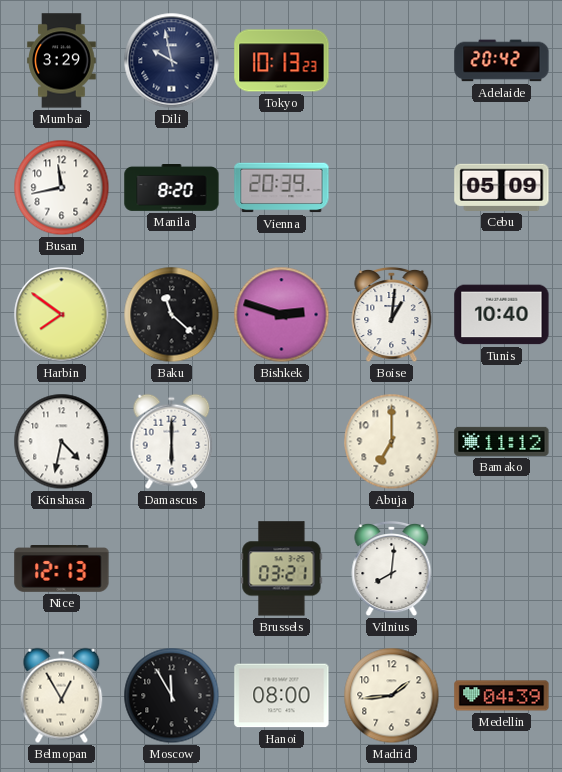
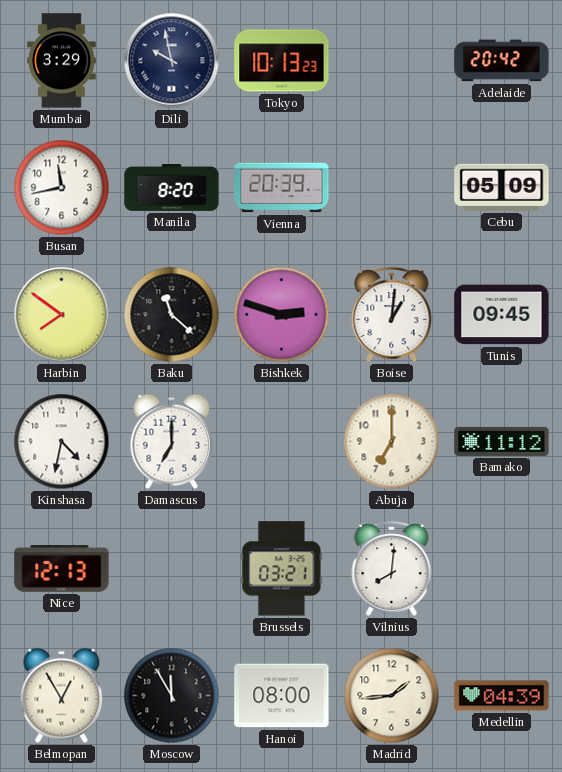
Tunis: 10:40 -> 09:45 (502, 315)
Damascus: 6:00 -> 7:00 (172, 442)
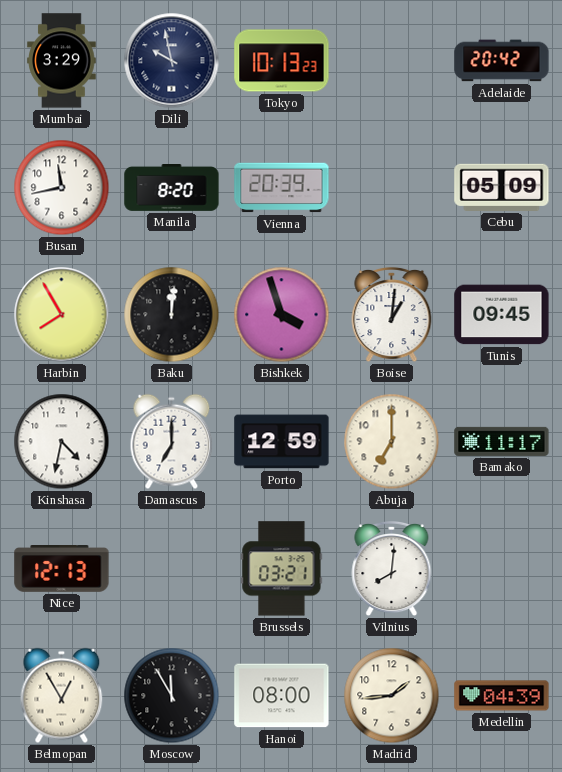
Harbin: 7:51 -> 7:55 (62, 315)
Baku: 11:22 -> 12:01 (172, 315)
Bishkek: 2:48 -> 3:57 (282, 315)
Porto: none -> 12:59 (282, 442)
Bamako: 11:12 -> 11:17 (502, 441)
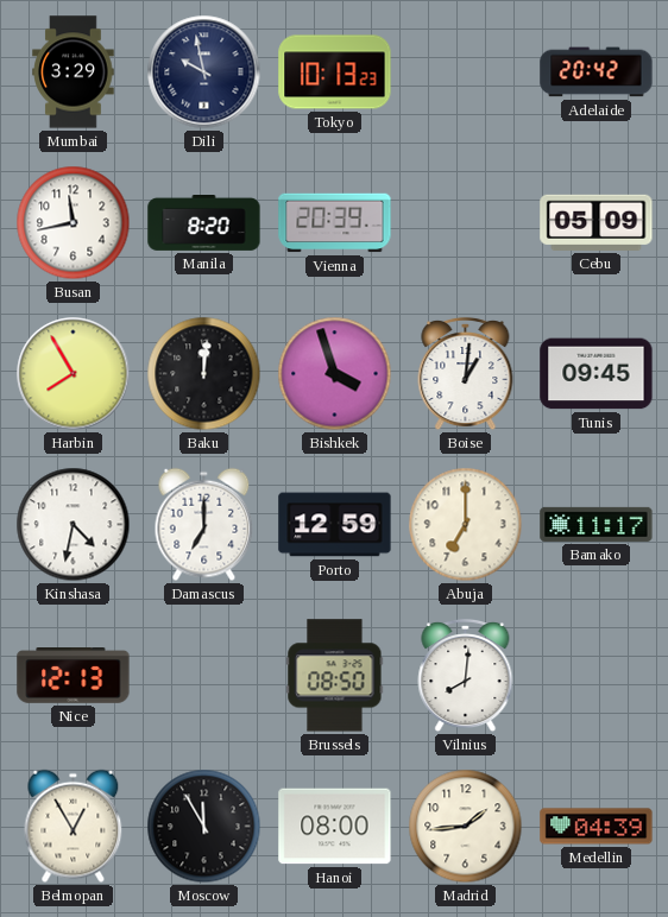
Brussels: 03:21 -> 08:50 (335, 676)
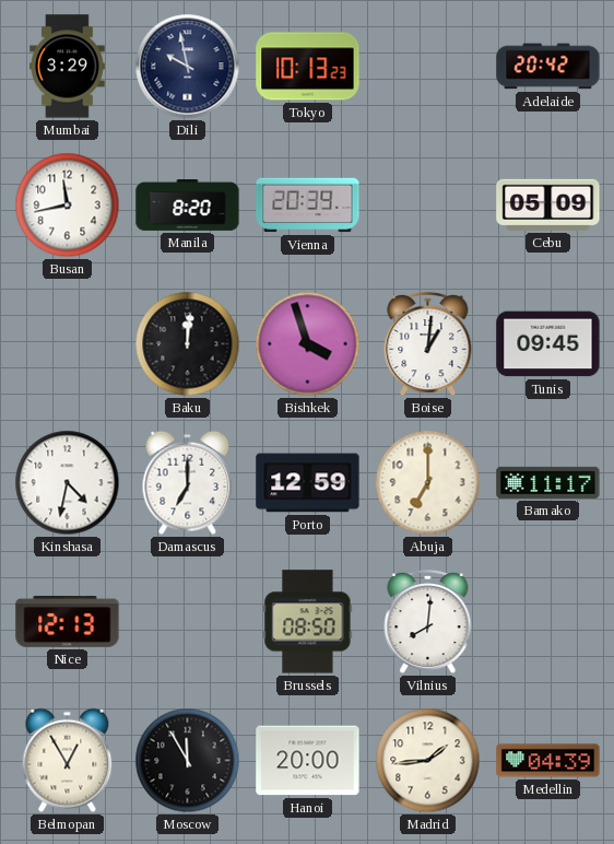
Harbin: 7:55 -> none (74, 374)
Hanoi: 08:00 -> 20:00 (308, 761)
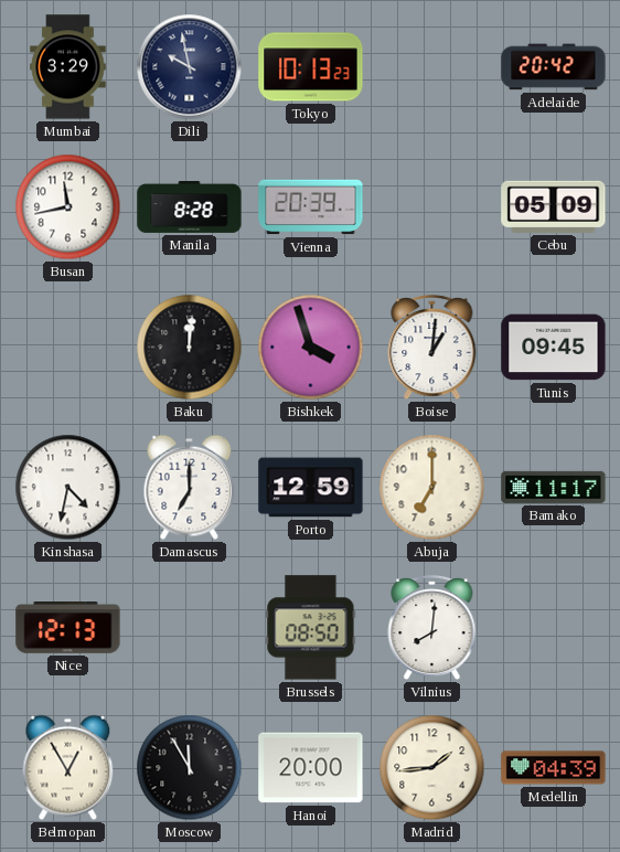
Manila: 8:20 -> 8:28 (190, 207)
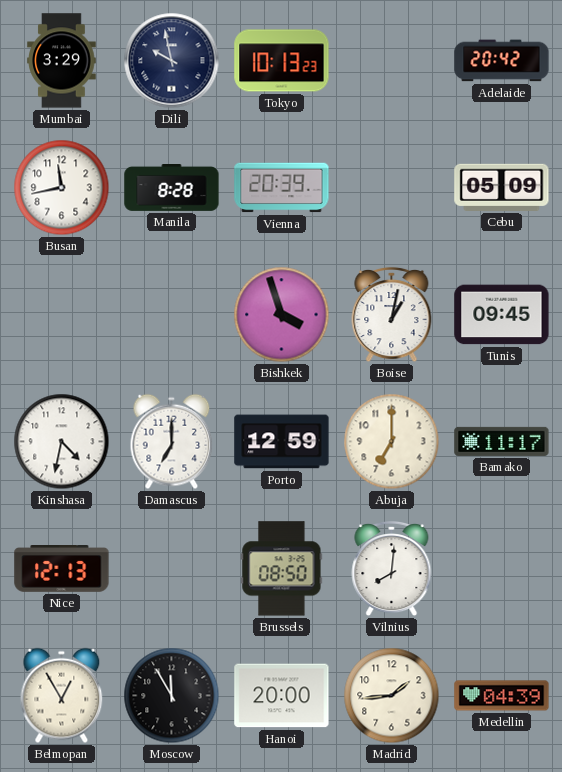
Baku: 12:01 -> none (190, 348)
Boise: 1:01 -> 1:02 (392, 315)
